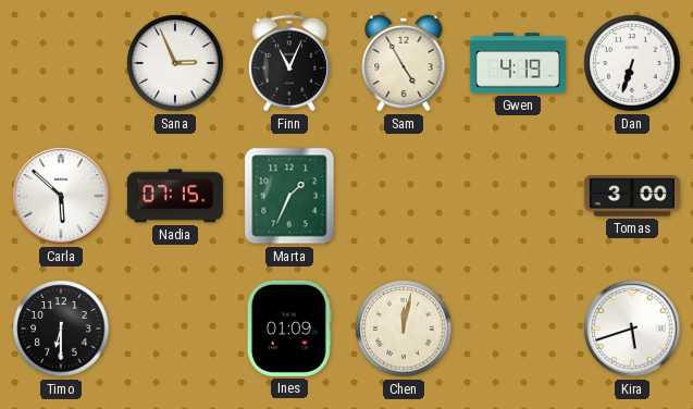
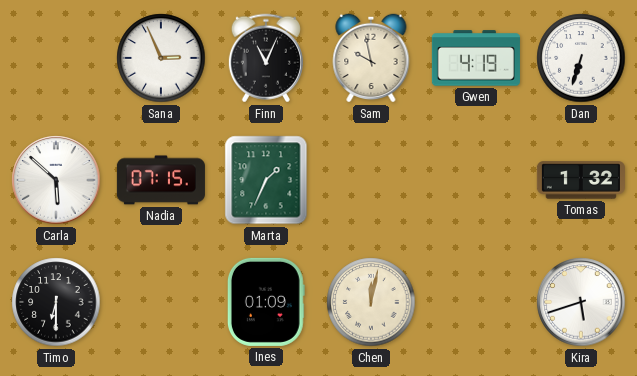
Sam: 4:55 -> 9:58 (371, 58)
Tomas: 3:00 -> 1:32 (581, 180)
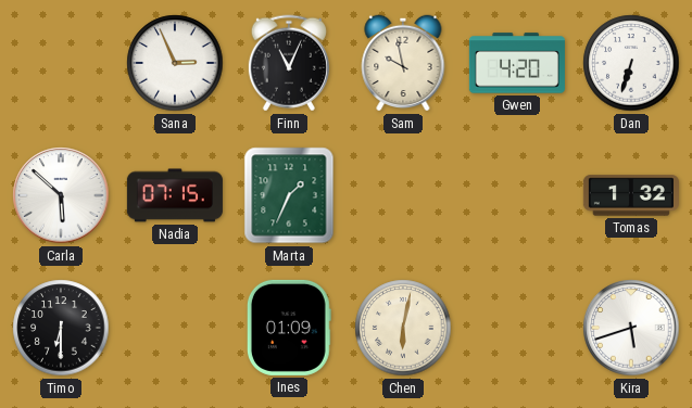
Gwen: 4:19 -> 4:20 (517, 63)
Chen: 12:02 -> 6:02 (403, 328)
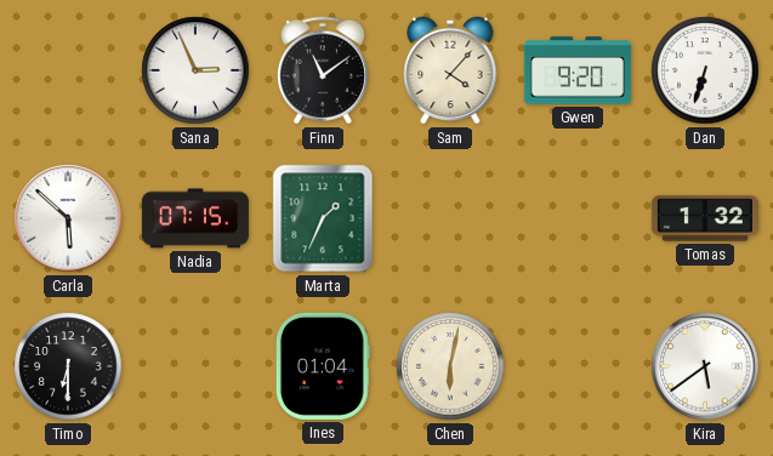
Finn: 11:04 -> 11:09 (323, 70)
Sam: 9:58 -> 4:07 (450, 70)
Gwen: 4:20 -> 9:20 (578, 70)
Ines: 01:09 -> 01:04 (323, 366)
Kira: 5:42 -> 5:39 (705, 366)
